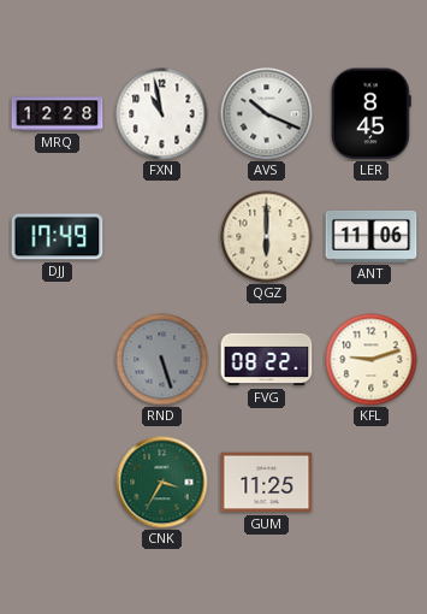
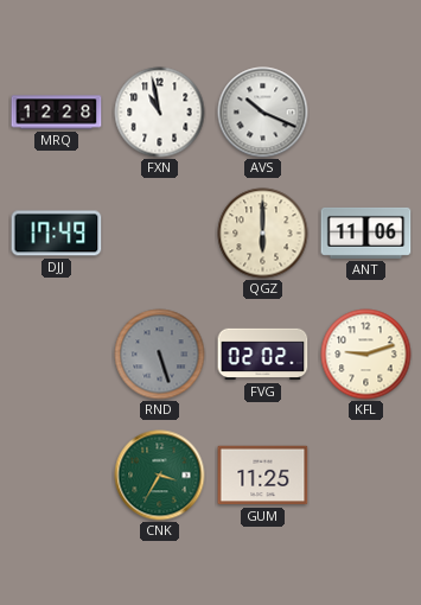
LER: 8:45 -> none (370, 114)
FVG: 08:22 -> 02:02 (263, 355)
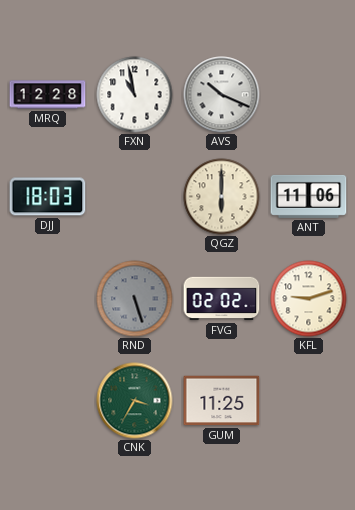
DJJ: 17:49 -> 18:03 (48, 197)
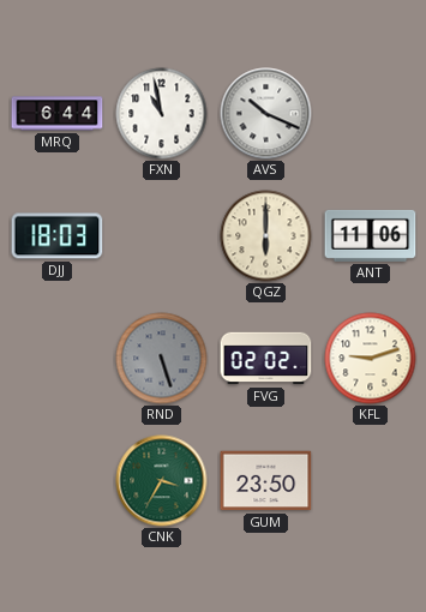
MRQ: 12:28 -> 6:44 (58, 114)
GUM: 11:25 -> 23:50 (266, 481)
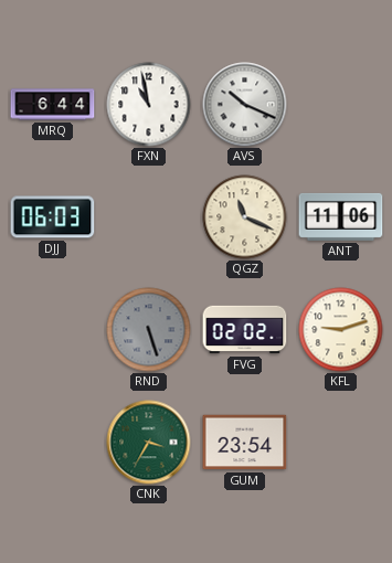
DJJ: 18:03 -> 06:03 (53, 217)
QGZ: 6:00 -> 11:19 (245, 217)
GUM: 23:50 -> 23:54 (245, 443)
